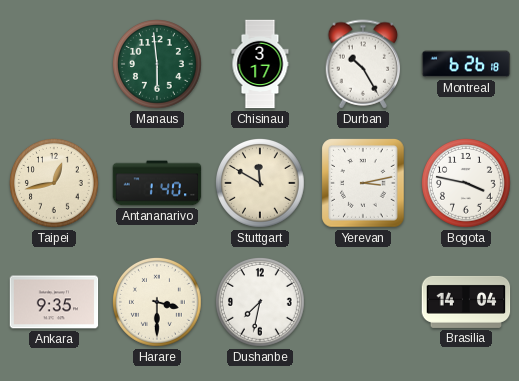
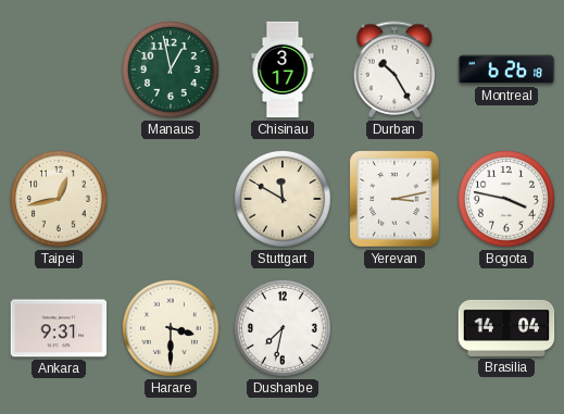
Manaus: 5:59 -> 12:58 (172, 71)
Antananarivo: 1:40 -> none (157, 183)
Ankara: 9:35 -> 9:31 (59, 328)
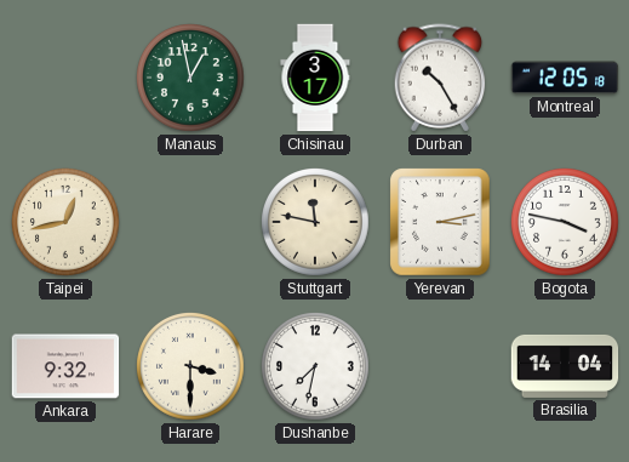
Montreal: 6:26 -> 12:05 (565, 78)
Stuttgart: 11:50 -> 11:47 (316, 223)
Ankara: 9:31 -> 9:32 (65, 366)
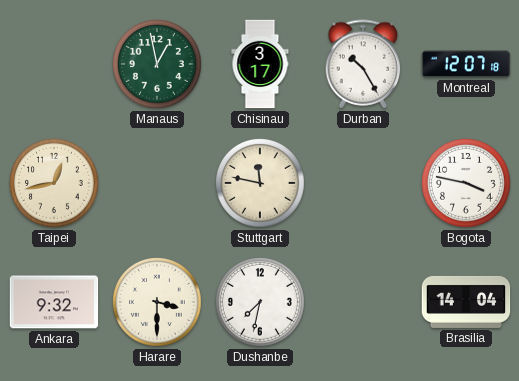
Montreal: 12:05 -> 12:07 (466, 64)
Yerevan: 3:13 -> none (440, 222)
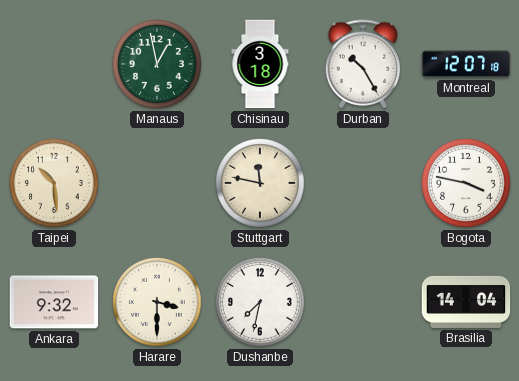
Chisinau: 3:17 -> 3:18 (260, 64)
Taipei: 12:43 -> 10:29 (55, 184)
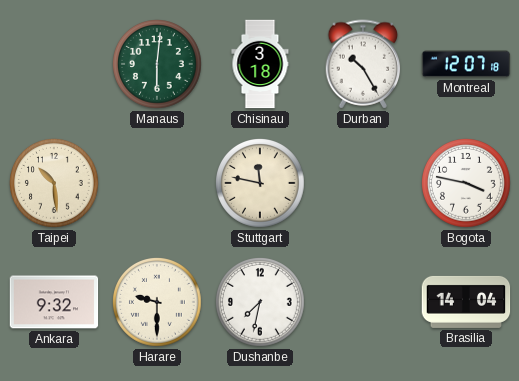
Manaus: 12:58 -> 6:01 (158, 65)
Harare: 3:30 -> 9:30 (158, 303)
